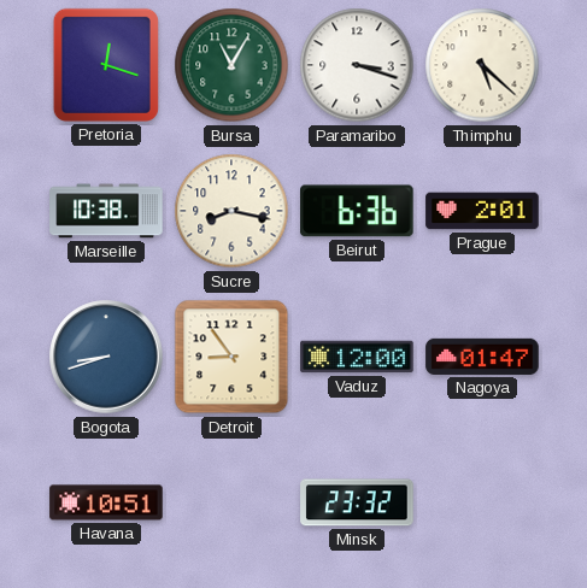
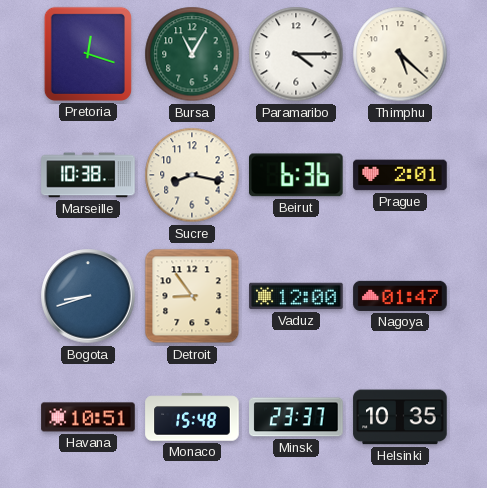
Paramaribo: 3:18 -> 4:15 (296, 54)
Monaco: none -> 15:48 (192, 417)
Minsk: 23:32 -> 23:37 (296, 417)
Helsinki: none -> 10:35 (400, 417)
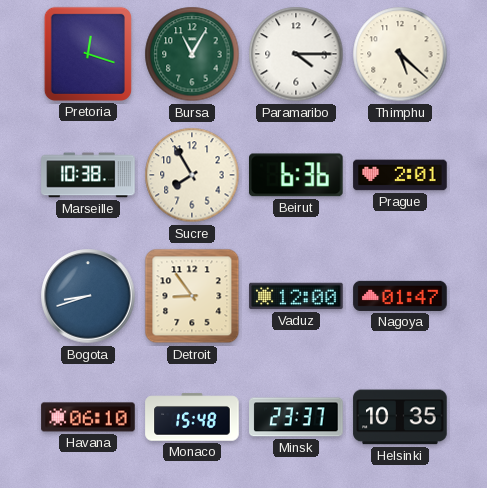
Sucre: 8:17 -> 7:55 (192, 175)
Havana: 10:51 -> 06:10 (88, 417)
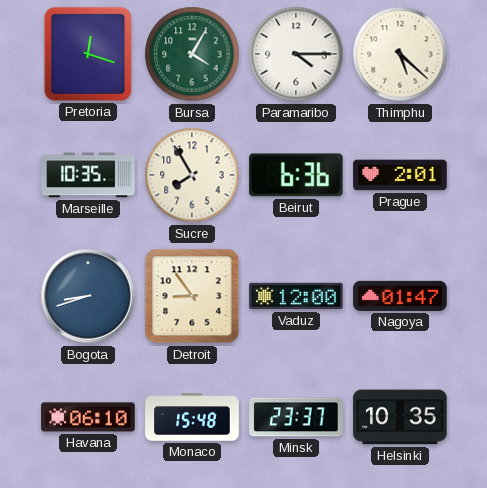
Bursa: 11:05 -> 4:05 (192, 54)
Marseille: 10:38 -> 10:35 (88, 175)
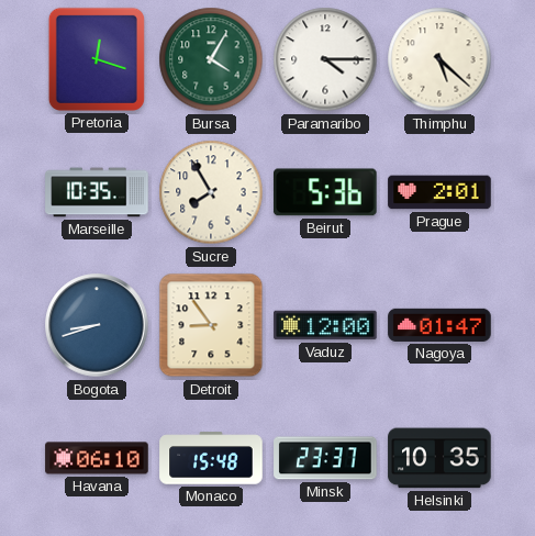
Beirut: 6:36 -> 5:36 (326, 192)
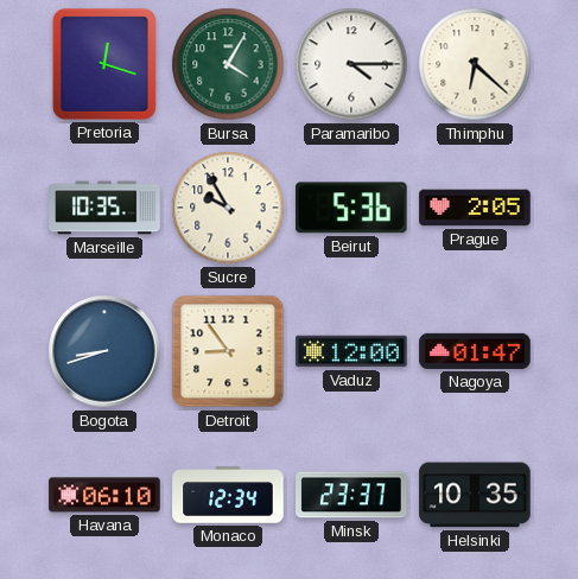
Thimphu: 5:22 -> 6:22 (475, 64)
Sucre: 7:55 -> 9:55 (228, 208)
Prague: 2:01 -> 2:05 (475, 208)
Monaco: 15:48 -> 12:34 (228, 495)
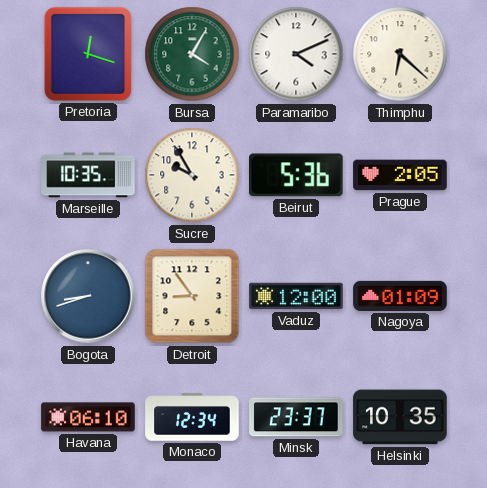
Paramaribo: 4:15 -> 4:11 (296, 54)
Nagoya: 01:47 -> 01:09 (400, 296)
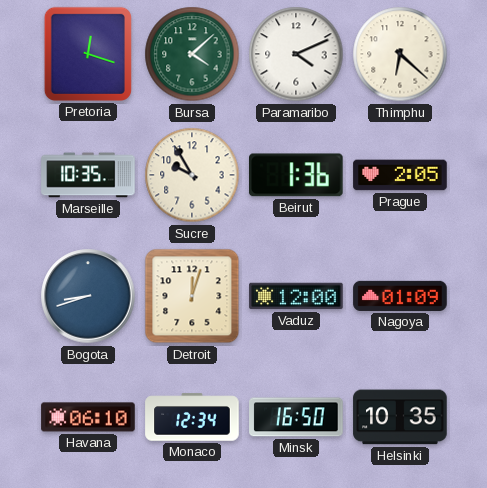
Bursa: 4:05 -> 4:08 (192, 54)
Beirut: 5:36 -> 1:36 (297, 175)
Detroit: 8:54 -> 12:03 (192, 296)
Minsk: 23:37 -> 16:50 (296, 417)
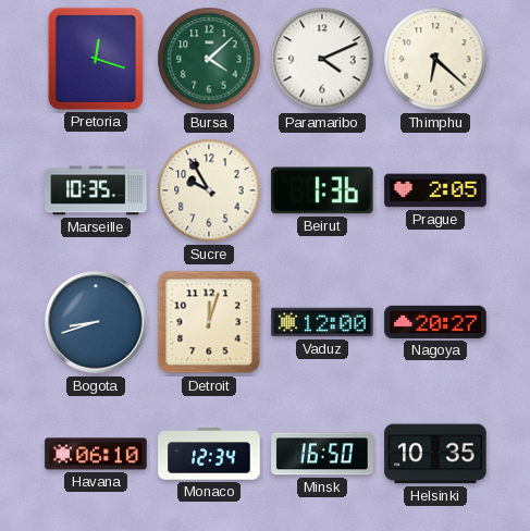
Nagoya: 01:09 -> 20:27 (435, 322)
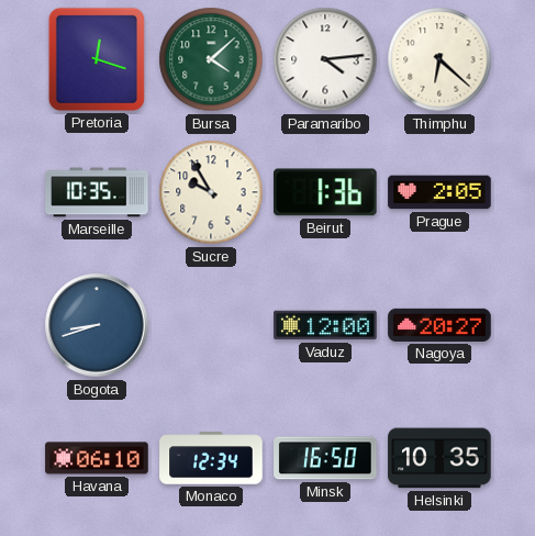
Paramaribo: 4:11 -> 4:14 (325, 59)
Detroit: 12:03 -> none (209, 322)
